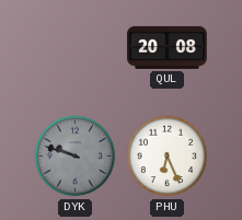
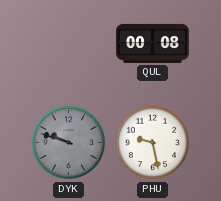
QUL: 20:08 -> 00:08 (153, 43)
PHU: 6:26 -> 9:28 (153, 143)
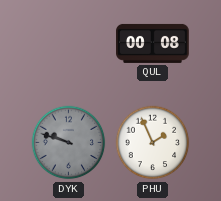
PHU: 9:28 -> 1:56 (153, 143)
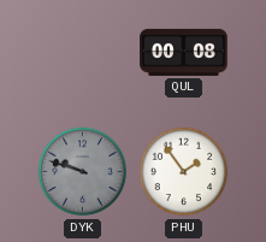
PHU: 1:56 -> 1:54 (184, 172)
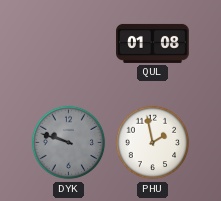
QUL: 00:08 -> 01:08 (153, 43)
PHU: 1:54 -> 1:58 (153, 143)
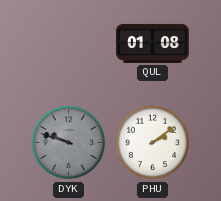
PHU: 1:58 -> 2:09 (153, 143)
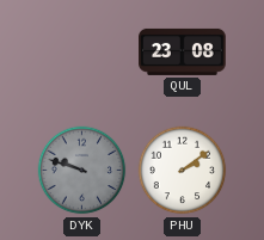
QUL: 01:08 -> 23:08 (183, 51)
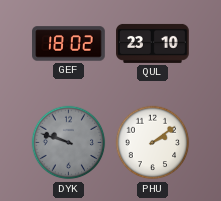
GEF: none -> 18:02 (69, 44)
QUL: 23:08 -> 23:10 (153, 43)
